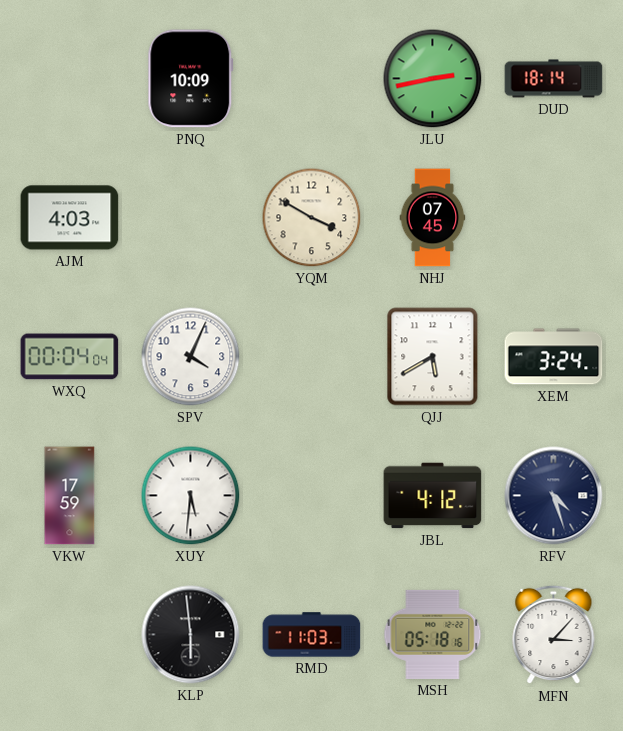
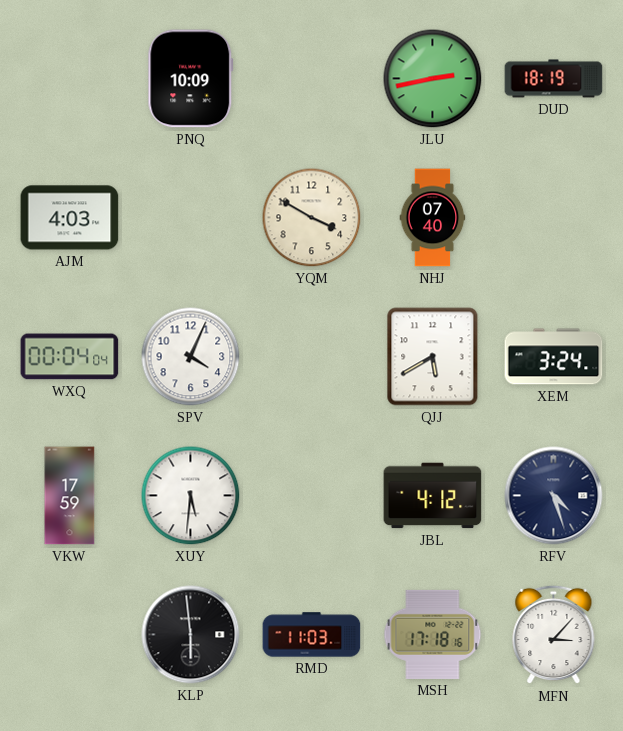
DUD: 18:14 -> 18:19 (554, 79)
NHJ: 07:45 -> 07:40 (433, 218)
MSH: 05:18 -> 17:18 (433, 634)
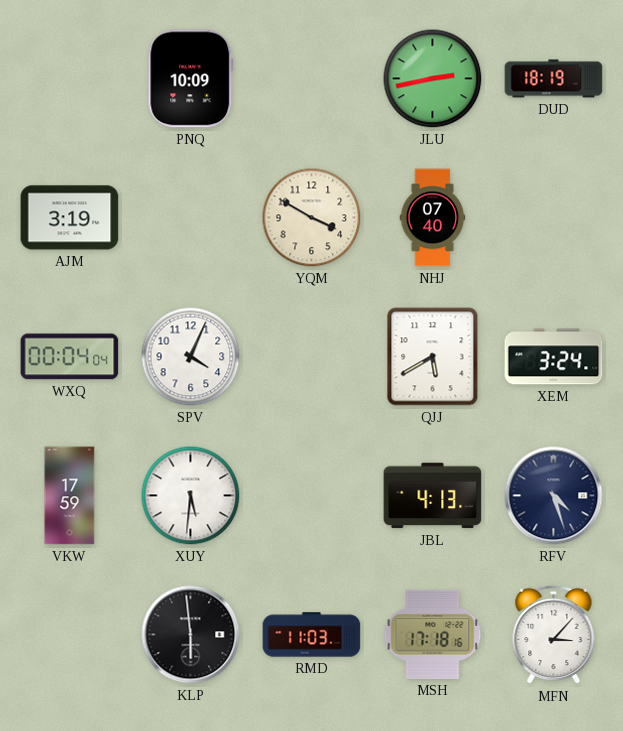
AJM: 4:03 -> 3:19 (70, 218)
JBL: 4:12 -> 4:13 (433, 496)
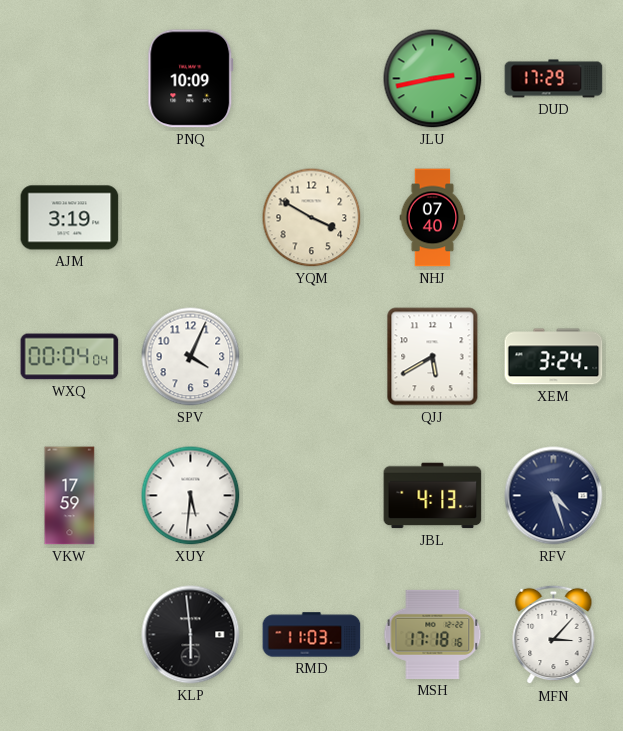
DUD: 18:19 -> 17:29 (554, 79)
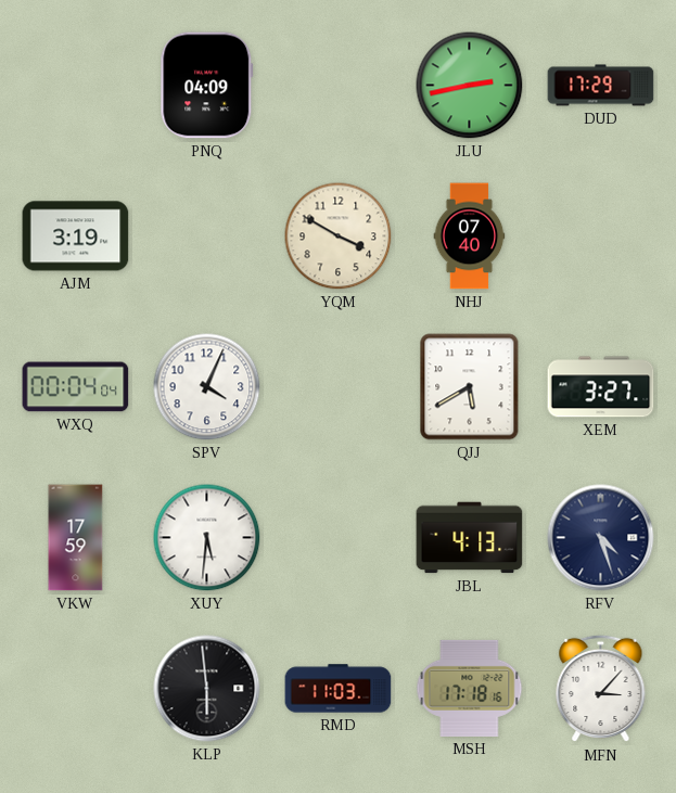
PNQ: 10:09 -> 04:09 (207, 86)
XEM: 3:24 -> 3:27 (601, 387)
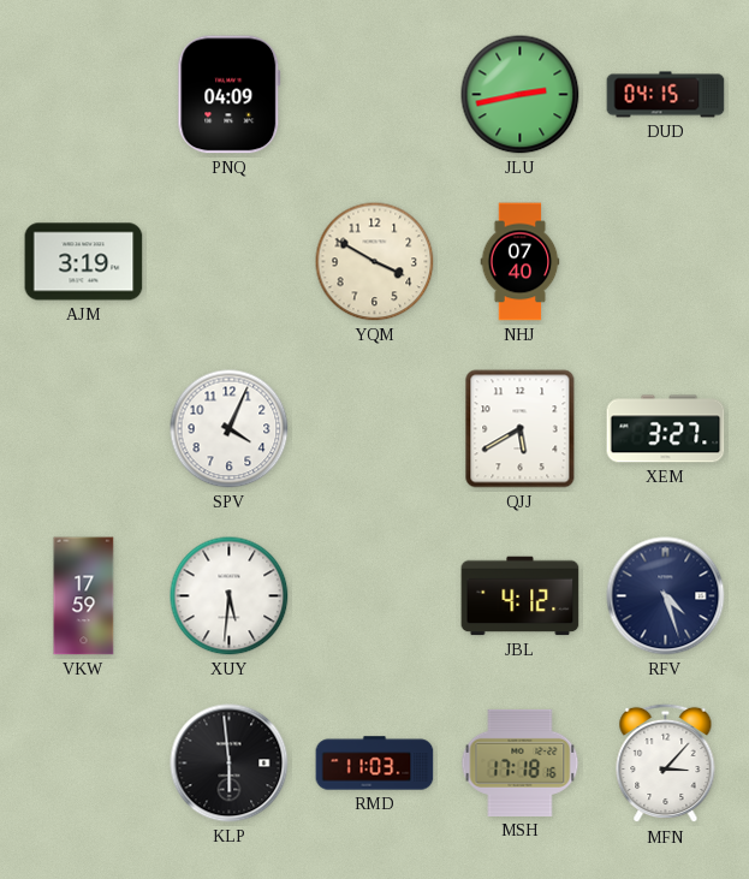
DUD: 17:29 -> 04:15 (666, 95)
WXQ: 00:04 -> none (76, 387)
JBL: 4:13 -> 4:12 (521, 596)
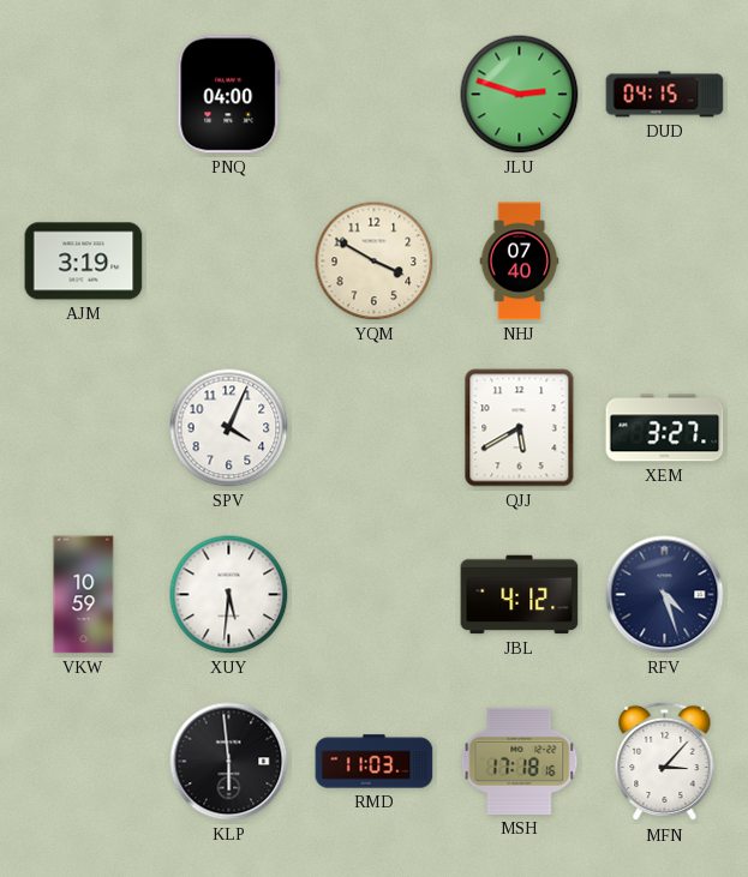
PNQ: 04:09 -> 04:00 (229, 95)
JLU: 2:43 -> 2:48 (520, 95)
VKW: 17:59 -> 10:59 (84, 595)
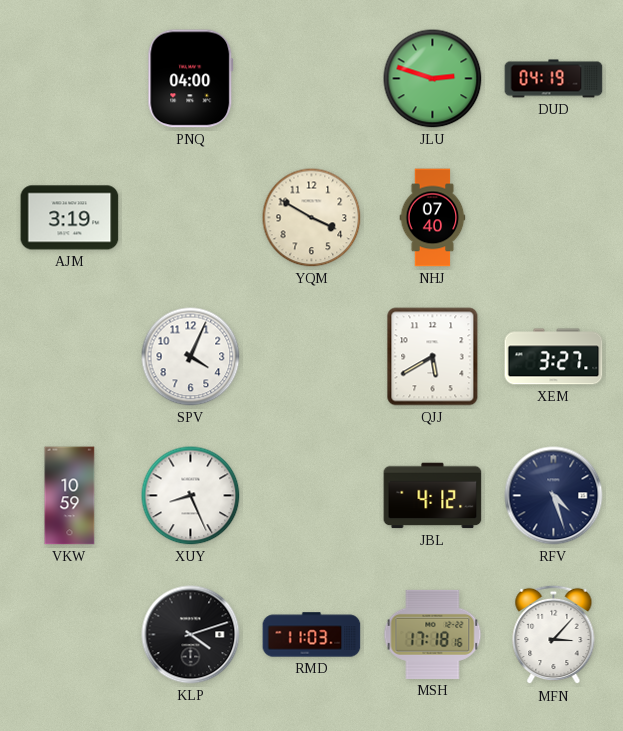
DUD: 04:15 -> 04:19 (554, 79)
XUY: 5:31 -> 8:26 (191, 496)
KLP: 5:59 -> 4:12 (191, 635)
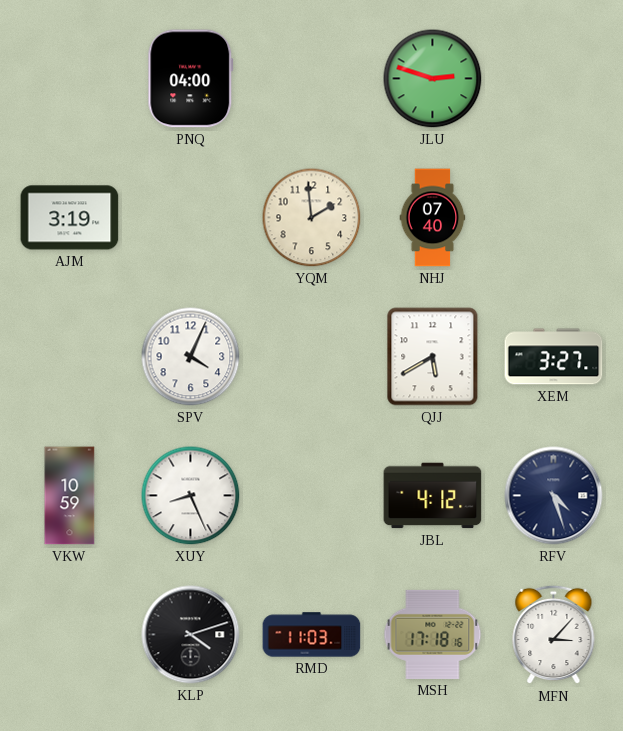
DUD: 04:19 -> none (554, 79)
YQM: 3:50 -> 1:59 (312, 218)
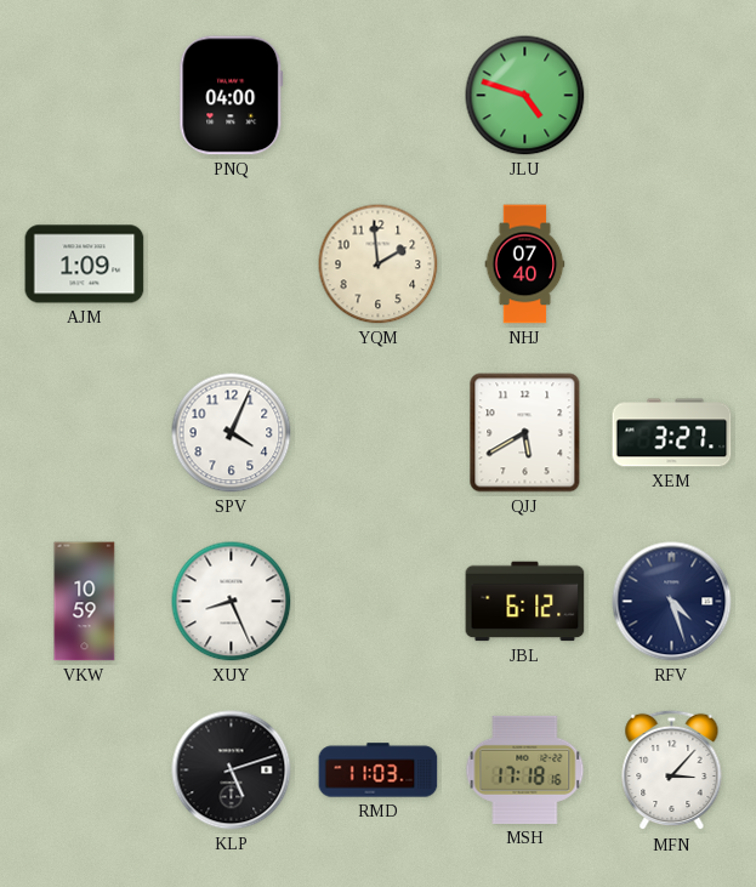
JLU: 2:48 -> 4:48 (525, 96)
AJM: 3:19 -> 1:09 (85, 265)
JBL: 4:12 -> 6:12 (525, 602)
KLP: 4:12 -> 5:12 (232, 771)
